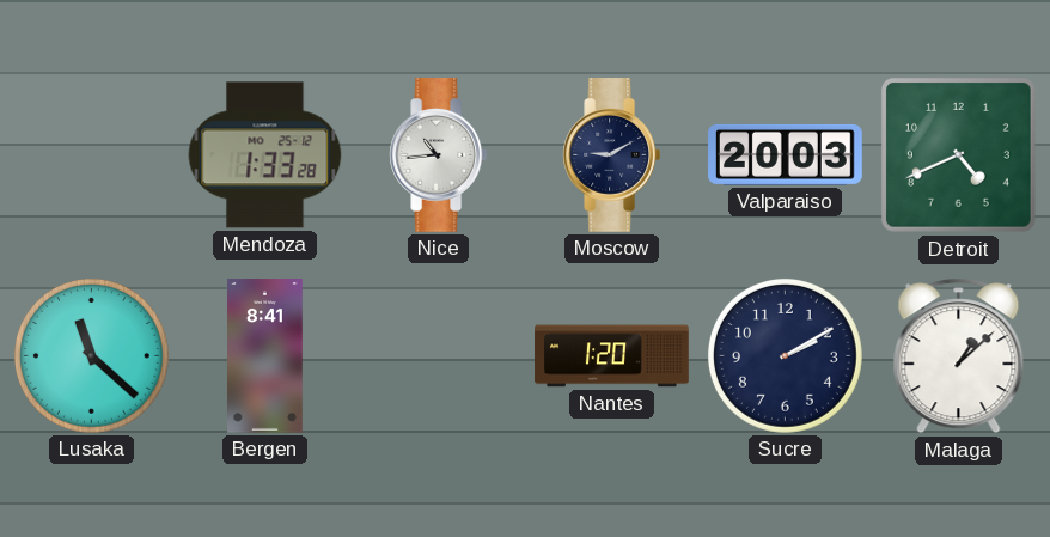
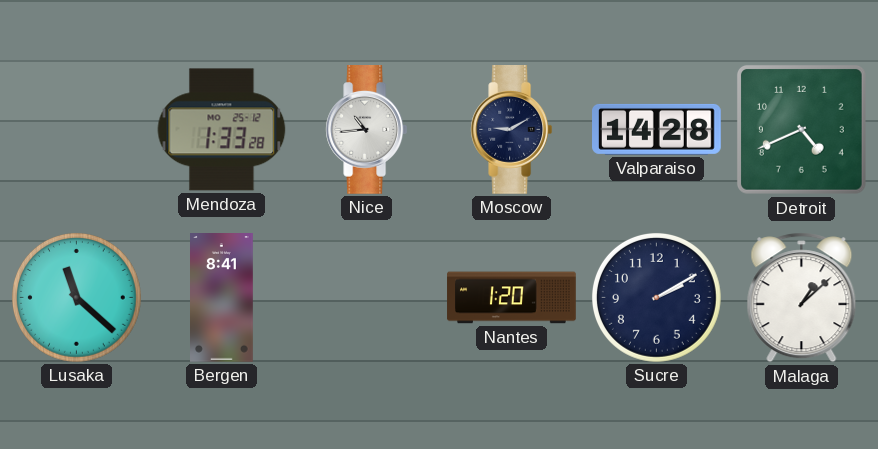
Valparaiso: 20:03 -> 14:28 (657, 129)
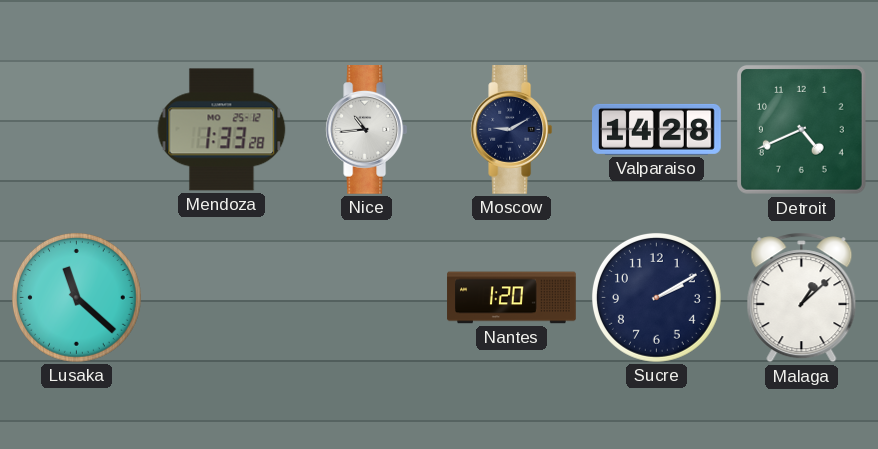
Bergen: 8:41 -> none (222, 298)
